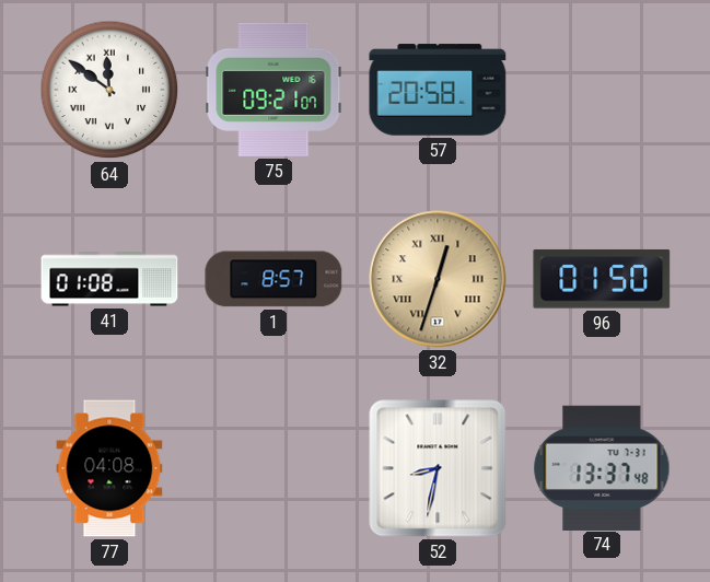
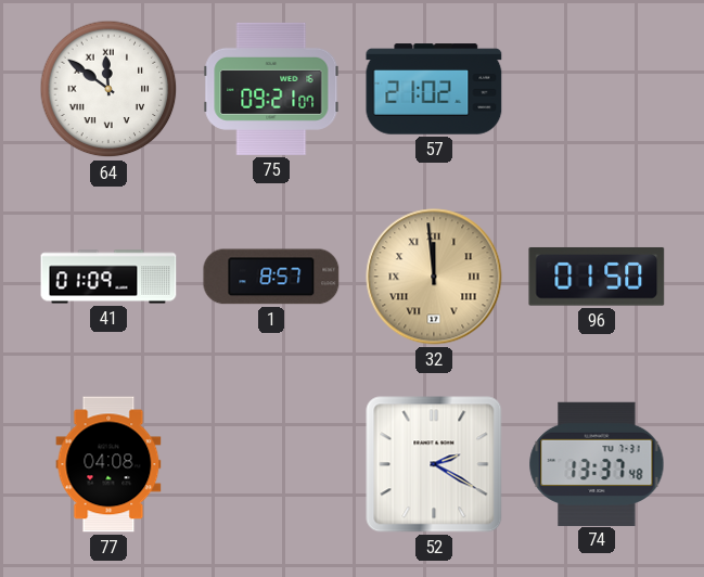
57: 20:58 -> 21:02 (434, 89)
41: 01:08 -> 01:09 (108, 277)
32: 12:33 -> 11:59 (434, 277)
52: 8:32 -> 2:20 (434, 464)
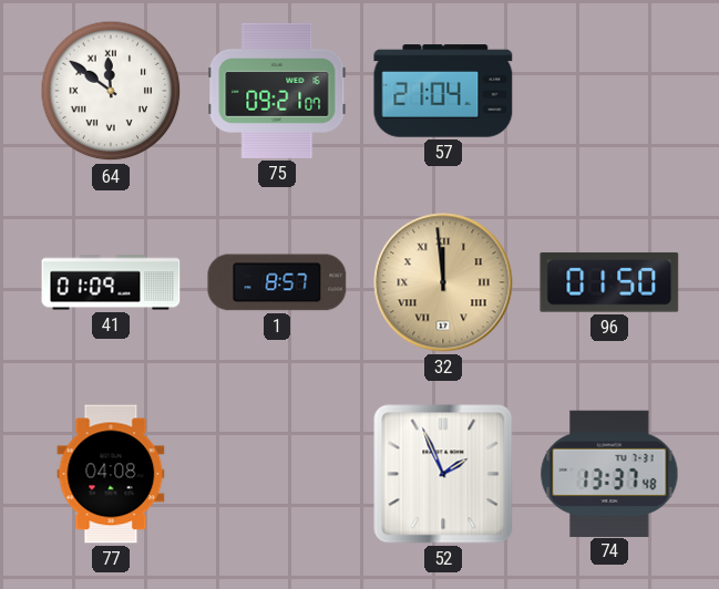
57: 21:02 -> 21:04 (443, 91)
52: 2:20 -> 1:56 (443, 474)
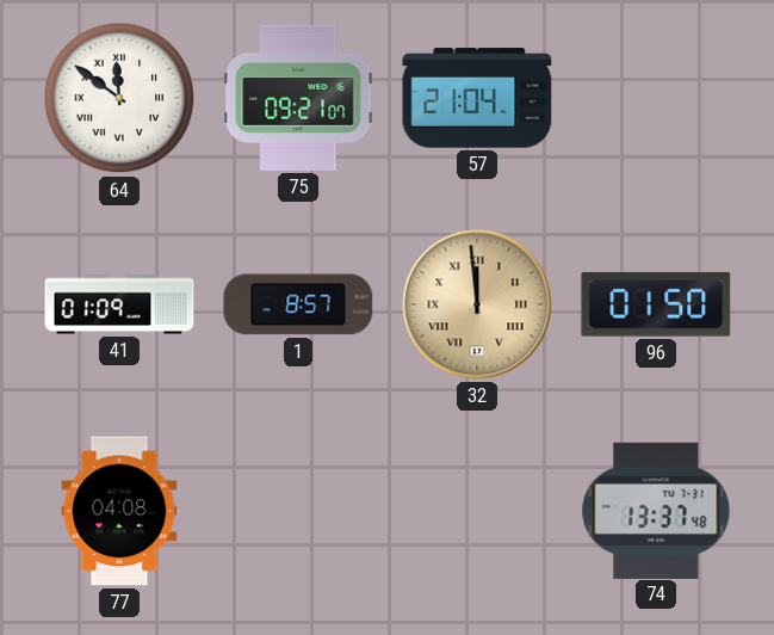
52: 1:56 -> none (443, 474)
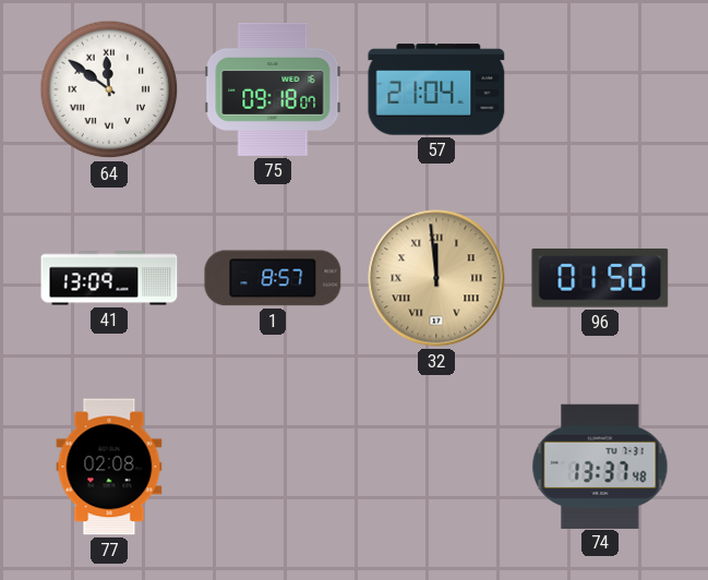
75: 09:21 -> 09:18 (273, 89)
41: 01:09 -> 13:09 (109, 278)
77: 04:08 -> 02:08 (109, 467)
